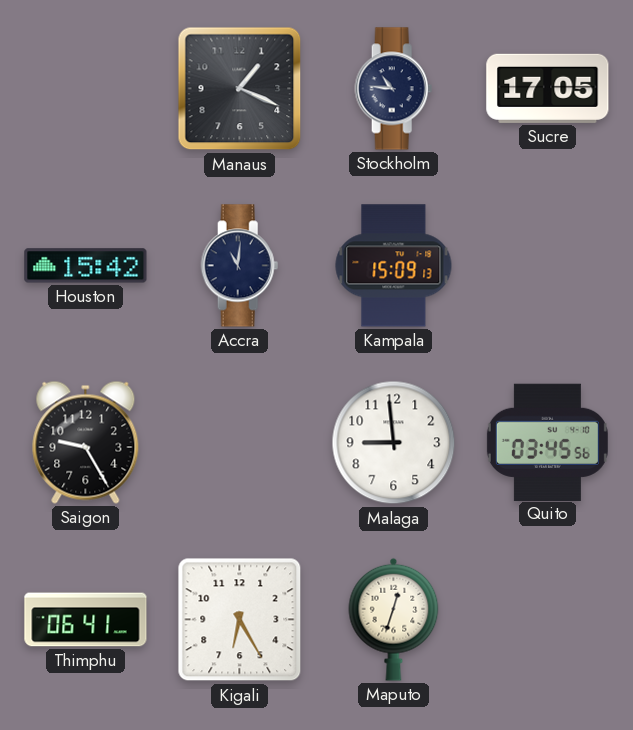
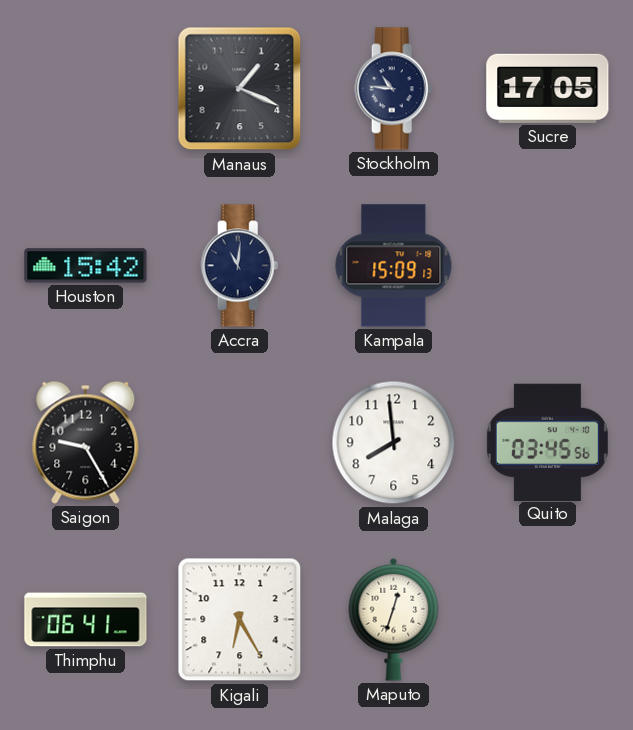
Malaga: 8:59 -> 7:59 (394, 443)
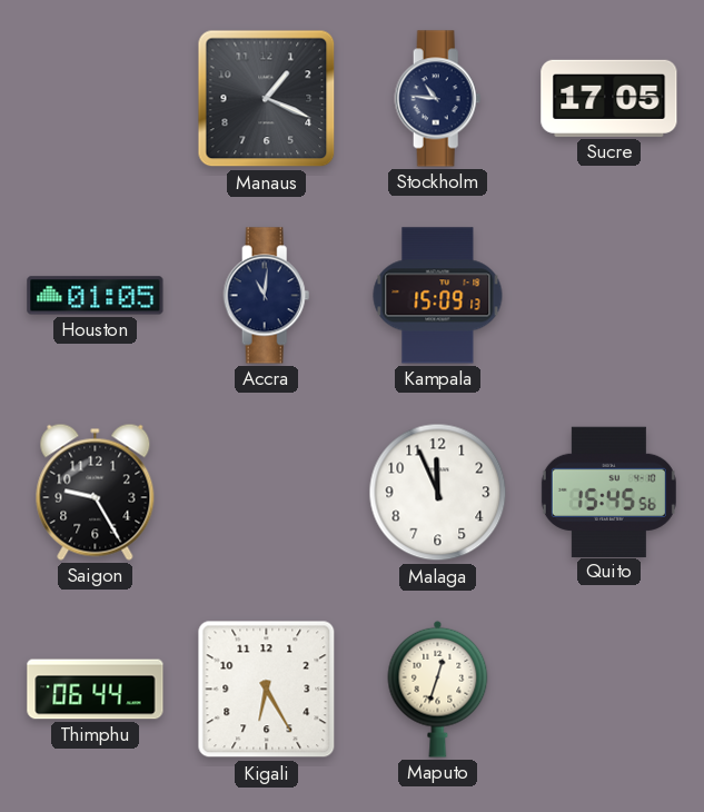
Houston: 15:42 -> 01:05 (96, 296)
Malaga: 7:59 -> 11:56 (438, 493)
Quito: 03:45 -> 15:45 (608, 492)
Thimphu: 06:41 -> 06:44 (96, 690)
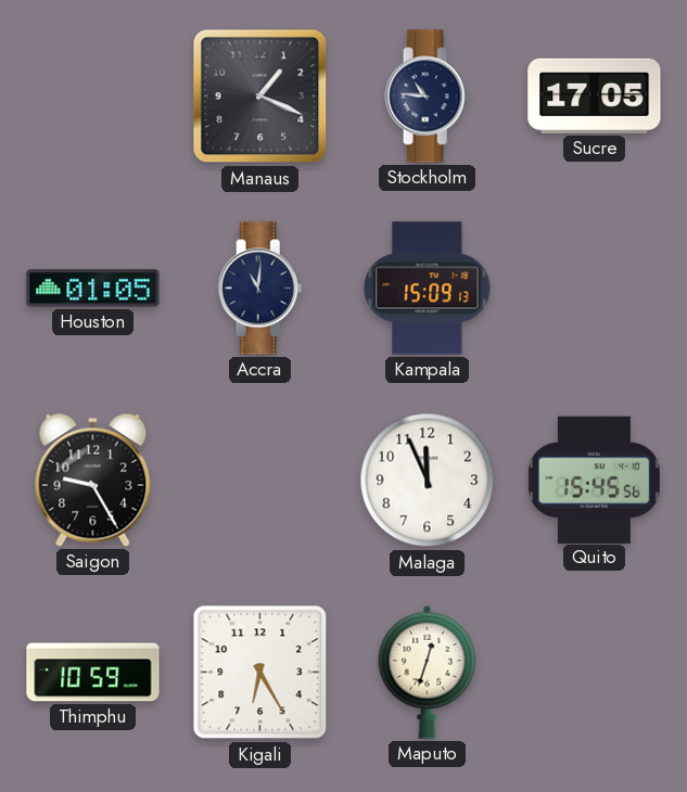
Thimphu: 06:44 -> 10:59 (93, 673)
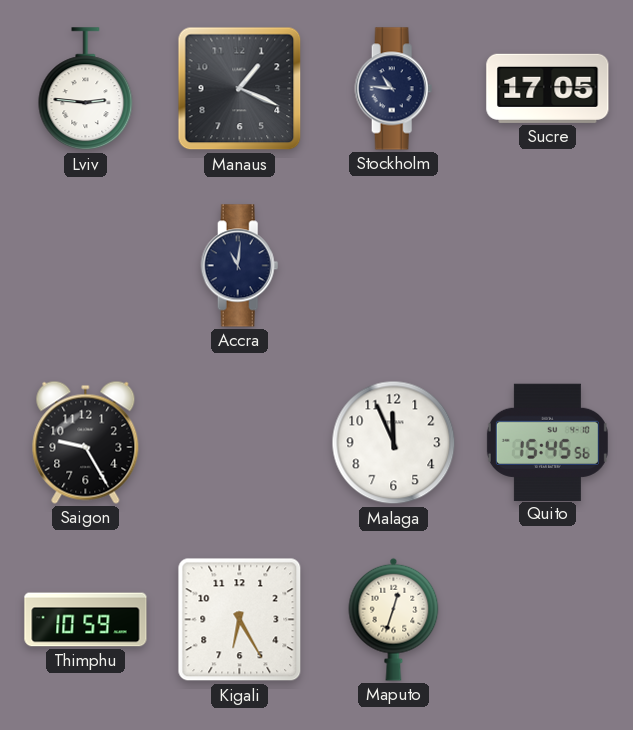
Lviv: none -> 2:46 (86, 89)
Houston: 01:05 -> none (93, 289)
Kampala: 15:09 -> none (428, 289)
